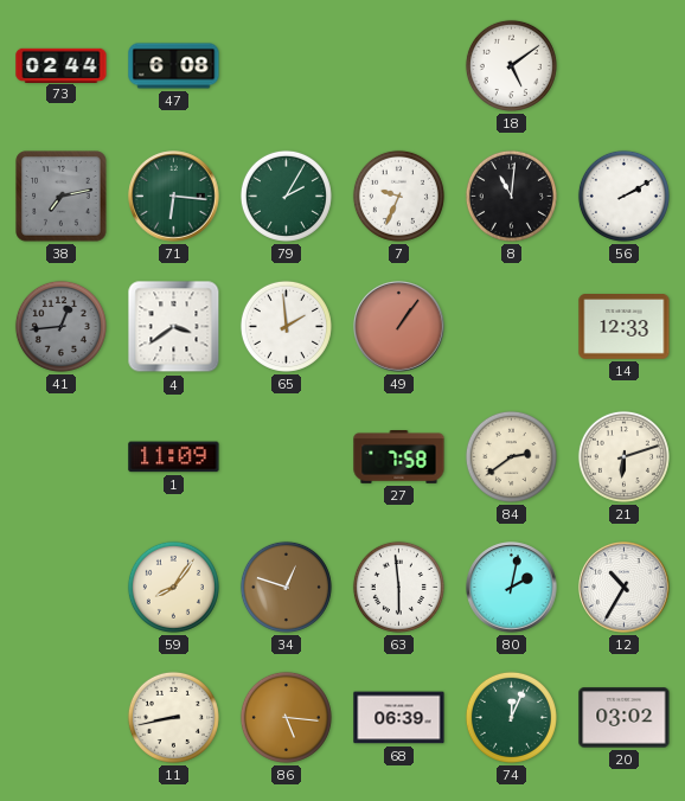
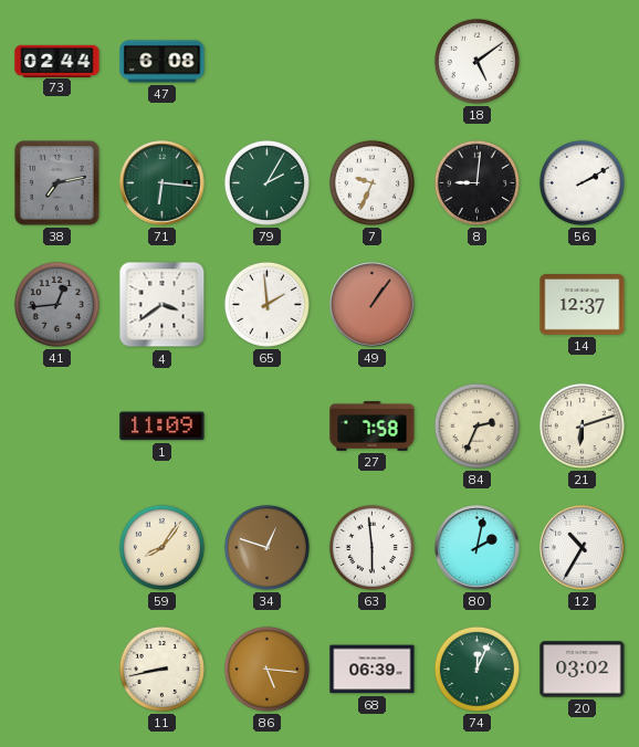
8: 11:01 -> 9:01 (476, 182)
14: 12:33 -> 12:37 (583, 305)
84: 2:39 -> 2:34 (476, 425)
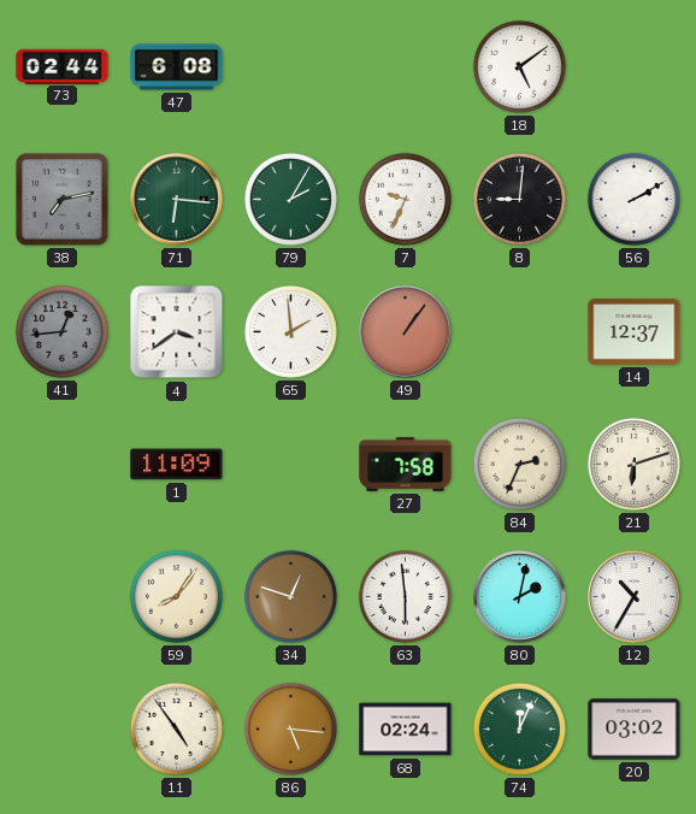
11: 8:43 -> 4:54 (176, 729)
68: 06:39 -> 02:24 (406, 730)
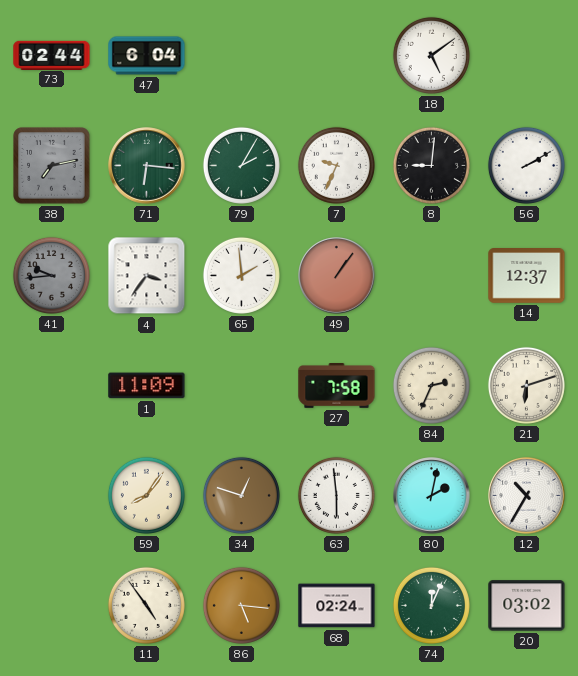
47: 6:08 -> 6:04 (147, 56)
41: 12:44 -> 9:44 (51, 275)
4: 3:39 -> 3:36 (147, 276)
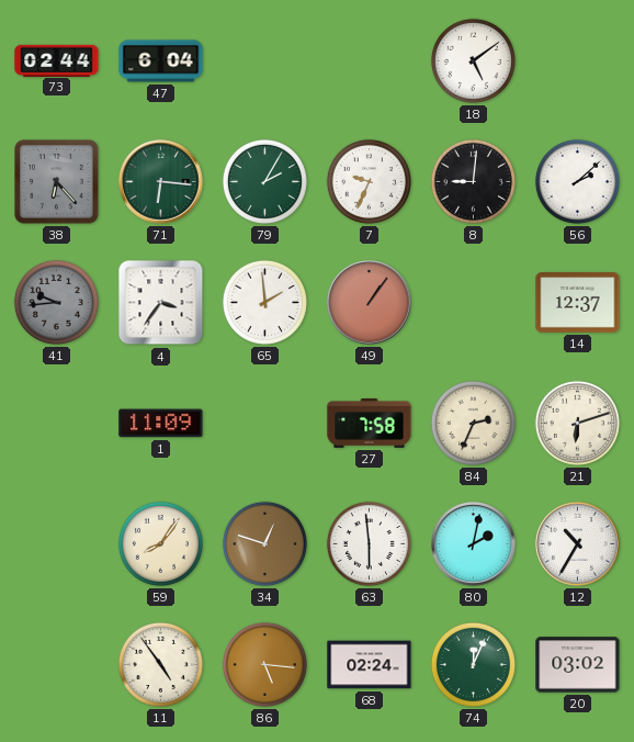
38: 7:13 -> 6:23 (57, 182)
56: 2:10 -> 2:08 (577, 181)
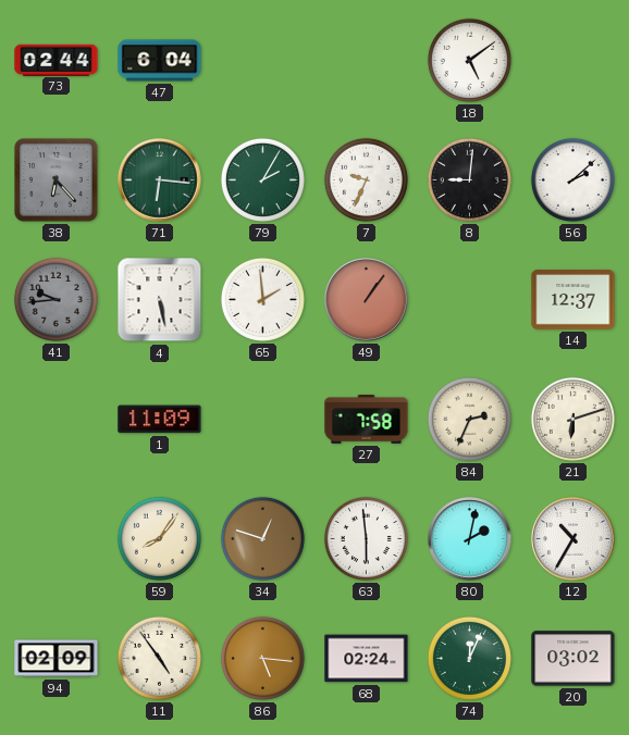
4: 3:36 -> 5:28 (160, 300)
94: none -> 02:09 (57, 659)
